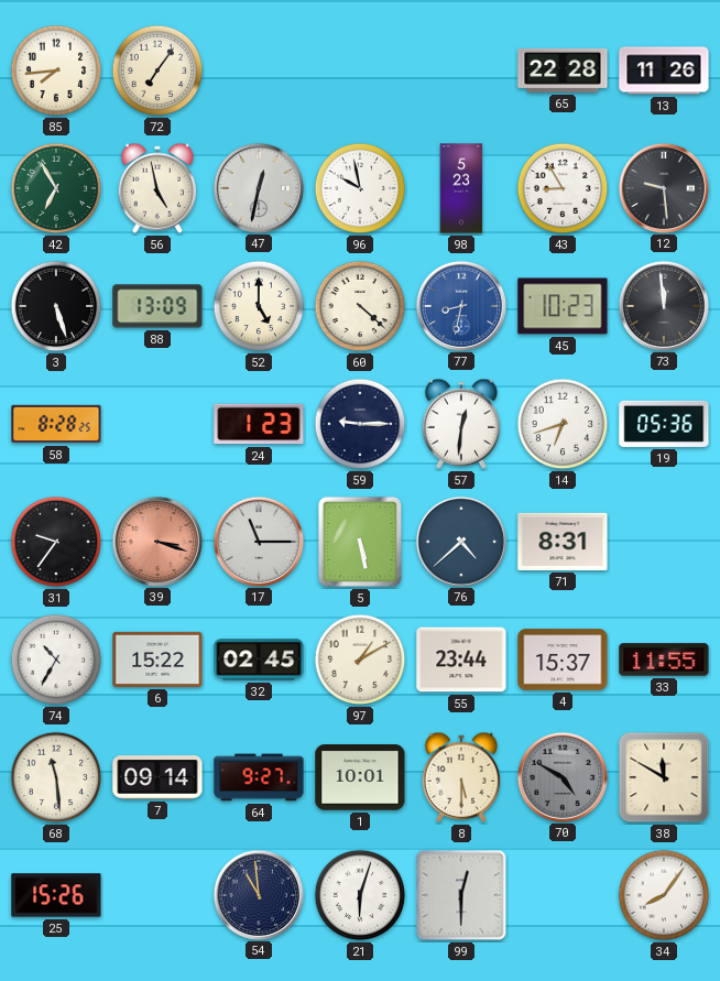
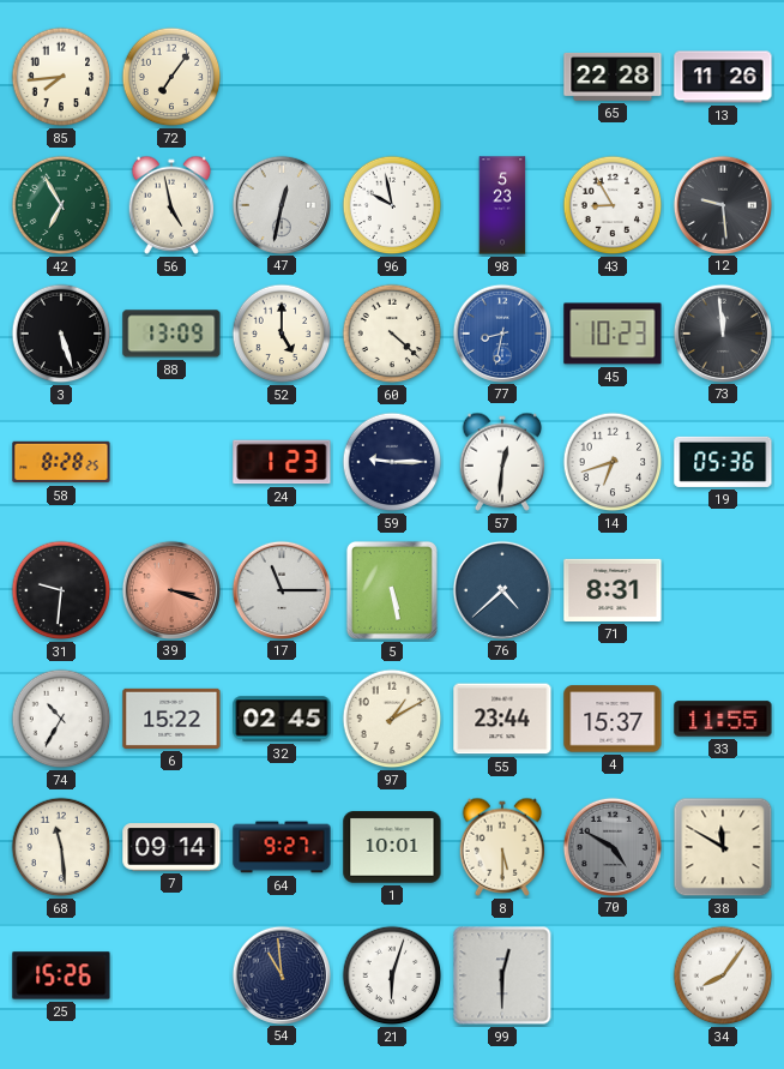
31: 9:36 -> 9:31 (61, 590)
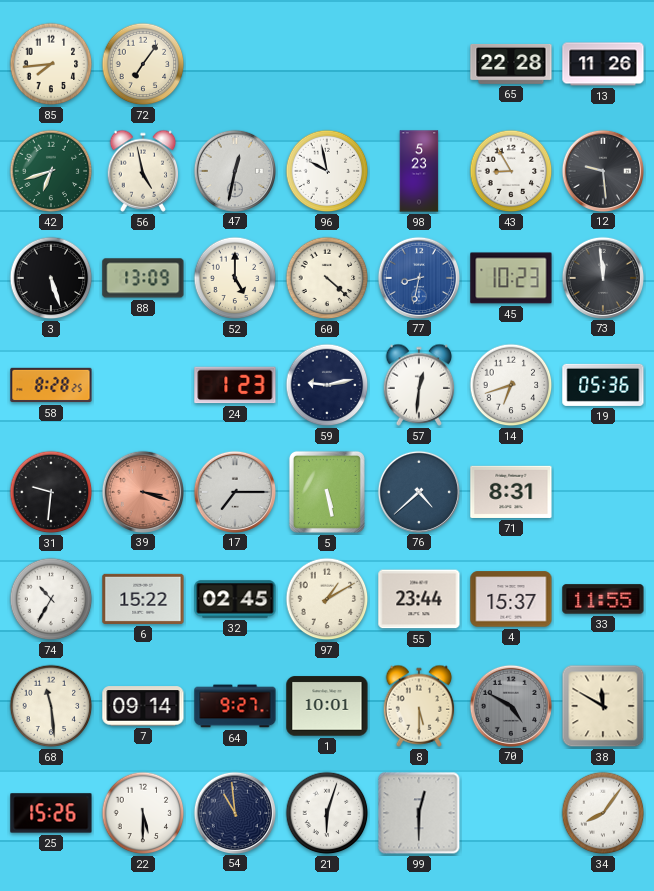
42: 6:55 -> 6:42 (51, 171)
59: 9:15 -> 9:13 (327, 385)
17: 11:15 -> 7:15 (234, 491)
22: none -> 5:30 (143, 813)
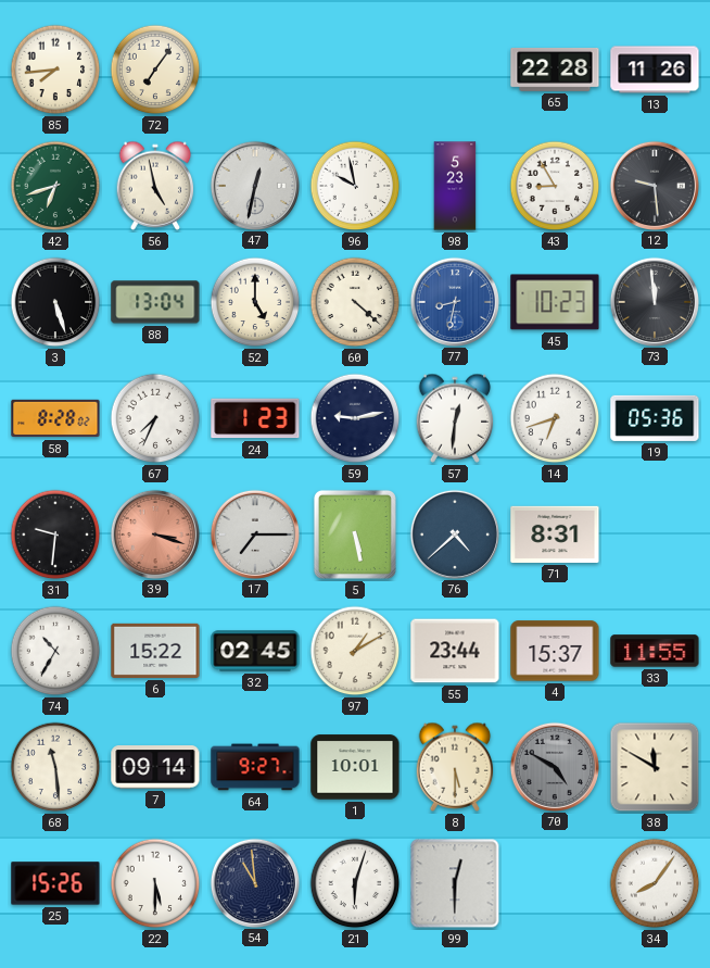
88: 13:09 -> 13:04 (155, 302)
58: 8:28:25 -> 8:28:02 (55, 418)
67: none -> 7:34 (155, 418)
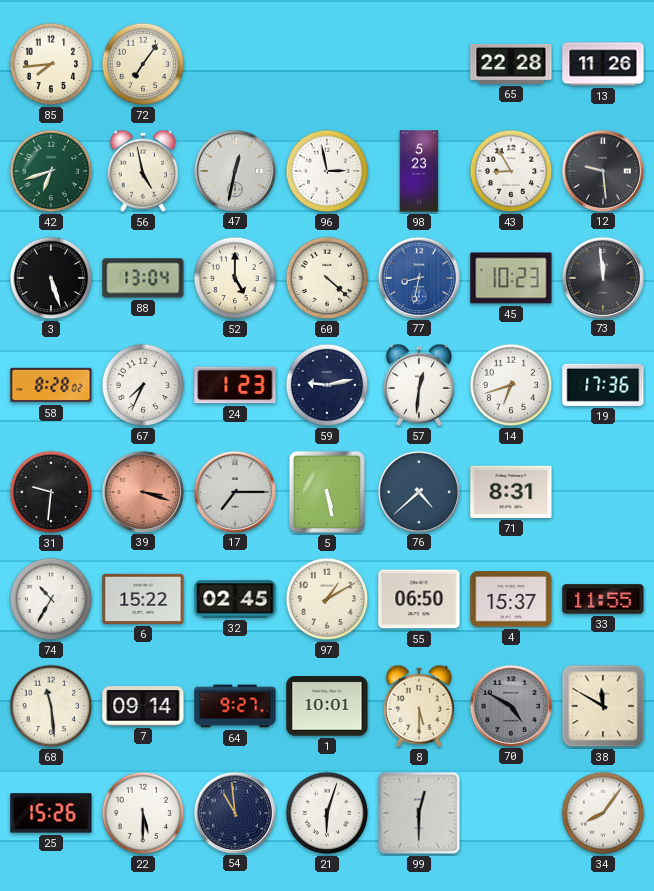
96: 9:58 -> 2:58 (327, 171)
19: 05:36 -> 17:36 (603, 385)
55: 23:44 -> 06:50 (419, 599)
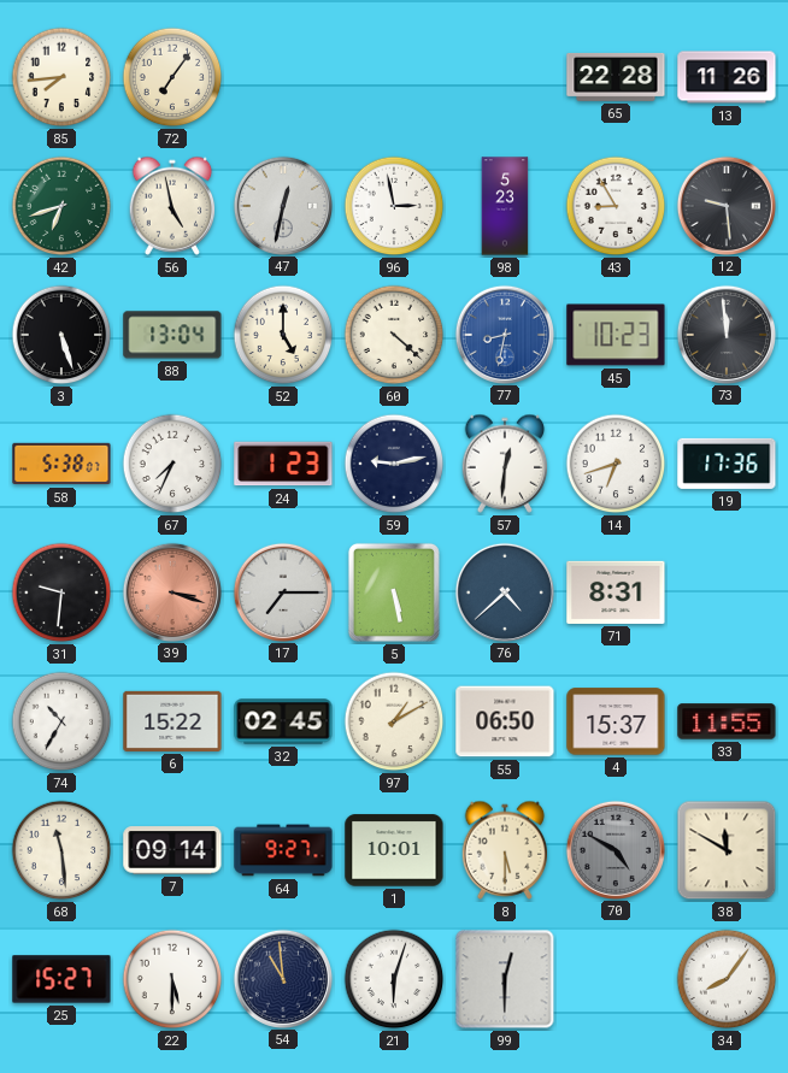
58: 8:28 -> 5:38 (61, 464)
25: 15:26 -> 15:27 (61, 979)
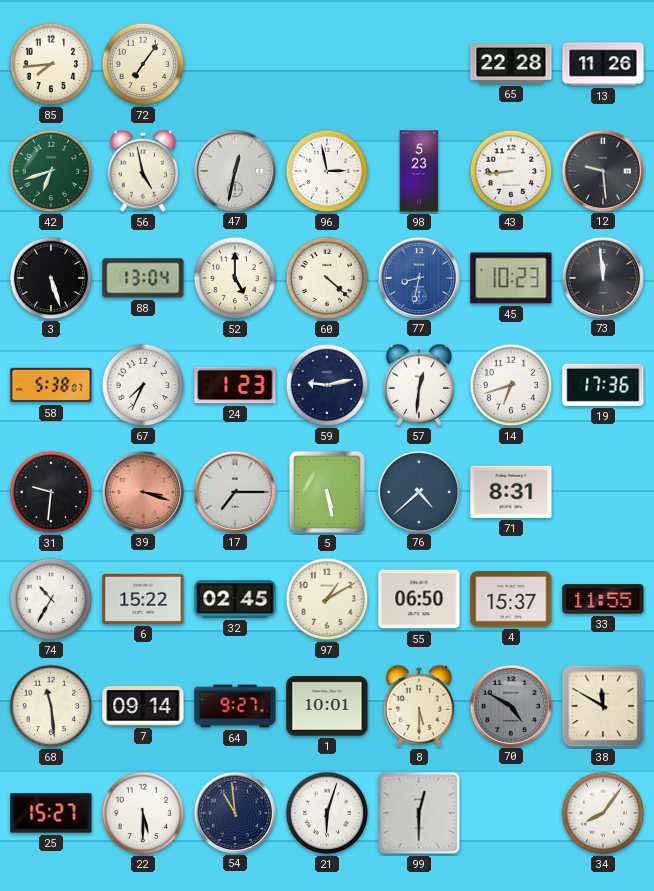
43: 8:55 -> 8:44 (511, 171)
